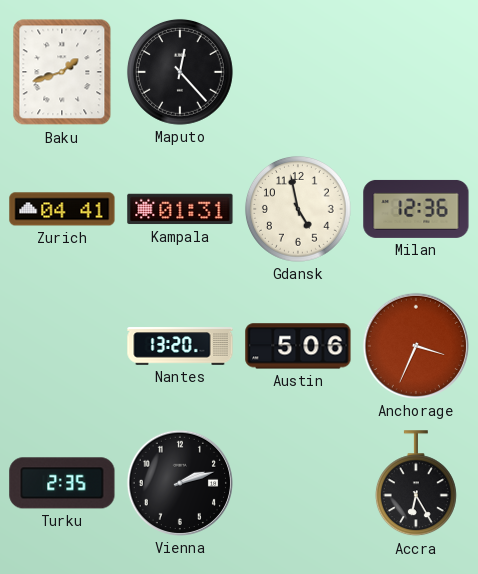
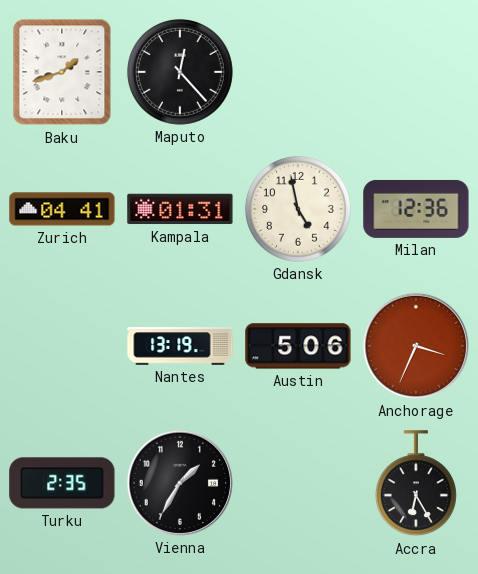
Nantes: 13:20 -> 13:19 (180, 346)
Vienna: 2:12 -> 1:35 (180, 483)
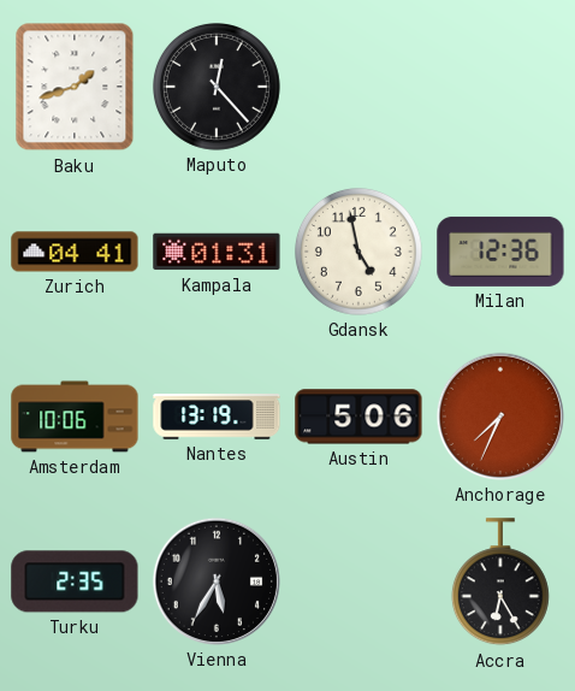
Amsterdam: none -> 10:06 (75, 417)
Anchorage: 3:34 -> 7:34 (500, 417)
Vienna: 1:35 -> 5:35 (217, 581)
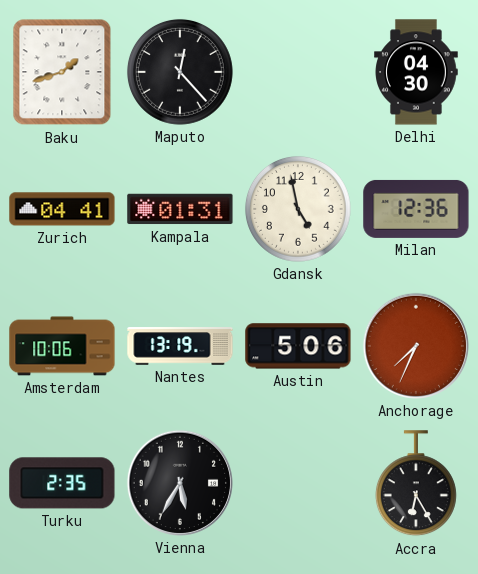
Delhi: none -> 04:30 (416, 72)
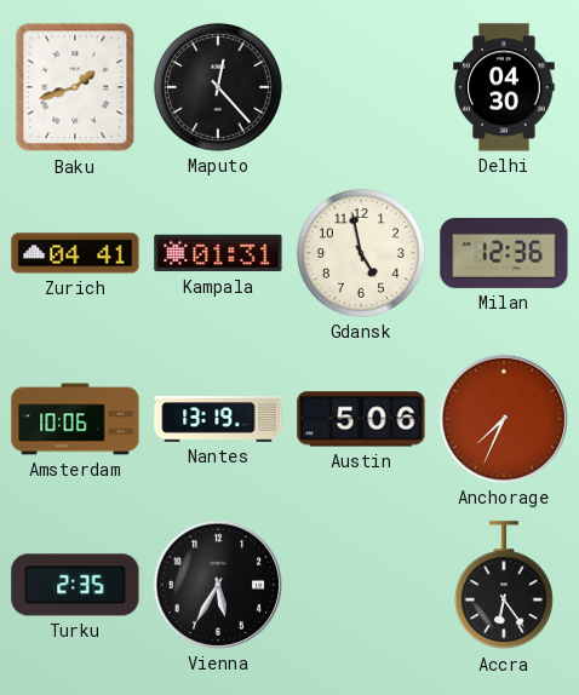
Accra: 6:25 -> 6:24 (504, 586)
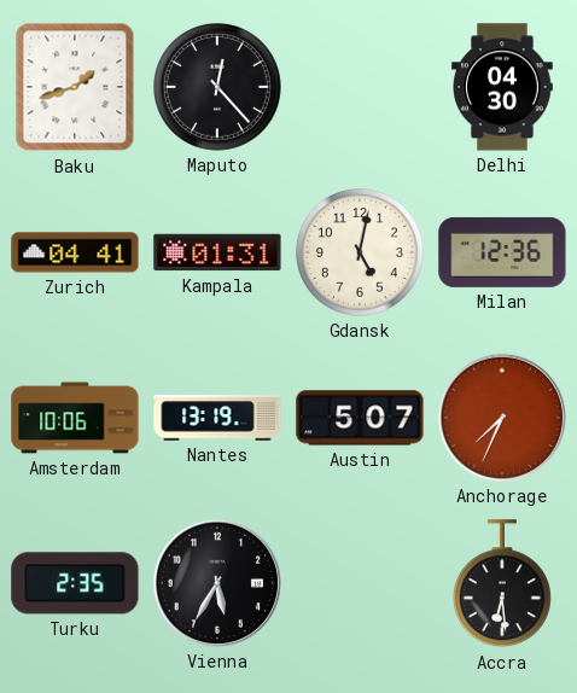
Gdansk: 4:58 -> 5:02 (360, 252)
Austin: 5:06 -> 5:07 (360, 418)
Accra: 6:24 -> 6:29 (502, 584)
